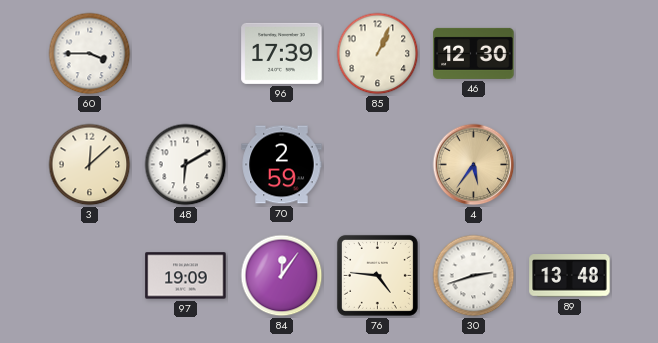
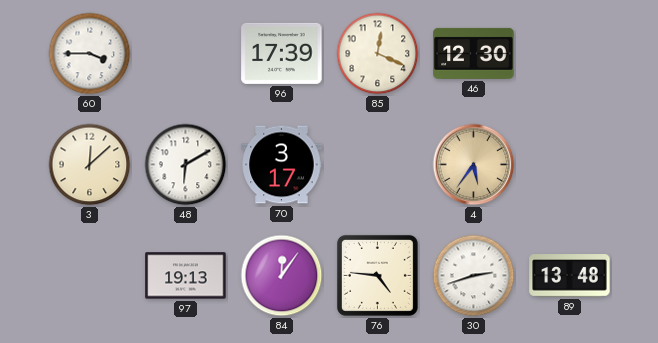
85: 1:04 -> 12:19 (378, 54)
70: 2:59 -> 3:17 (282, 165)
97: 19:09 -> 19:13 (186, 276)
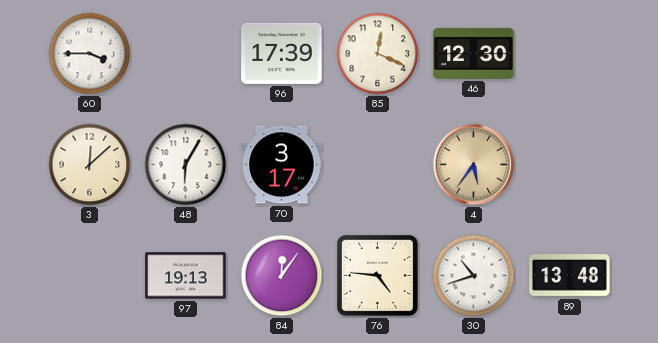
48: 6:10 -> 6:05 (186, 165)
30: 2:42 -> 10:42 (474, 276)
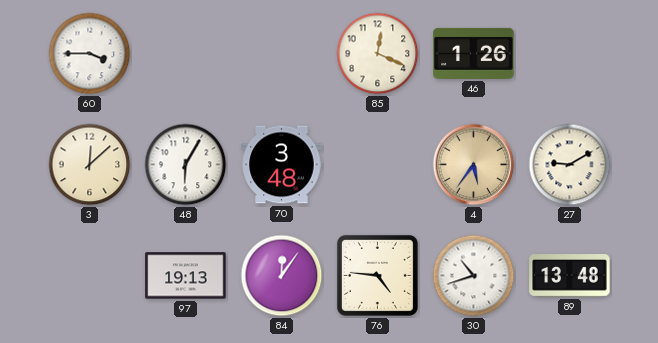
96: 17:39 -> none (282, 53)
46: 12:30 -> 1:26 (474, 53)
70: 3:17 -> 3:48 (282, 165)
27: none -> 9:10 (570, 165)
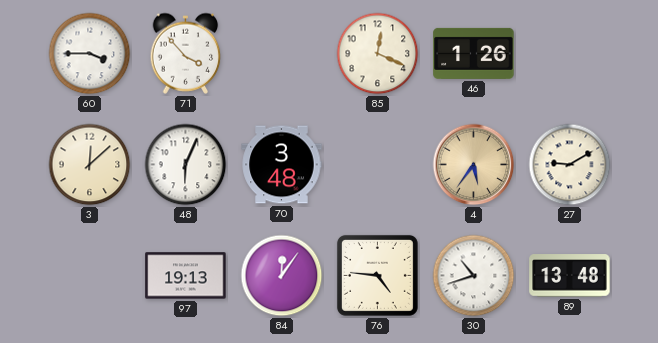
71: none -> 3:53 (186, 53)
48: 6:05 -> 6:04 (186, 165)
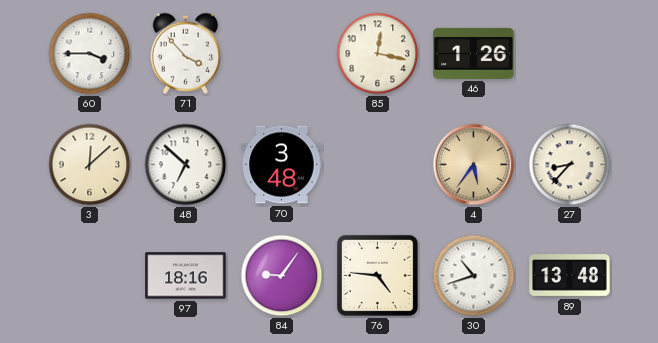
85: 12:19 -> 12:17 (378, 54)
48: 6:04 -> 6:52 (186, 165)
27: 9:10 -> 8:37 (570, 165)
97: 19:13 -> 18:16 (186, 276)
84: 12:06 -> 9:06 (282, 276)
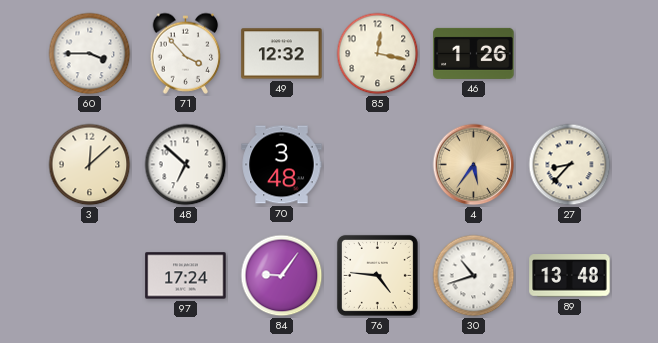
49: none -> 12:32 (282, 54)
97: 18:16 -> 17:24 (186, 276)
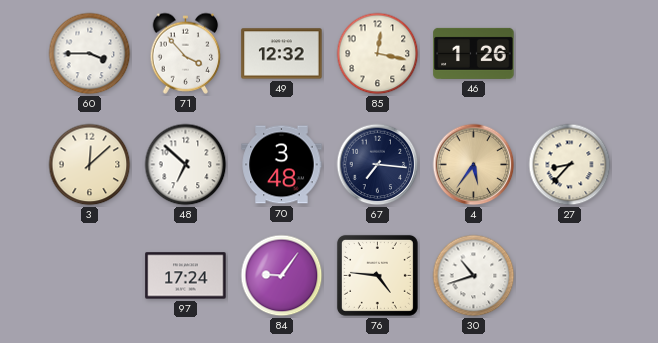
67: none -> 7:16 (378, 165)
89: 13:48 -> none (570, 276)
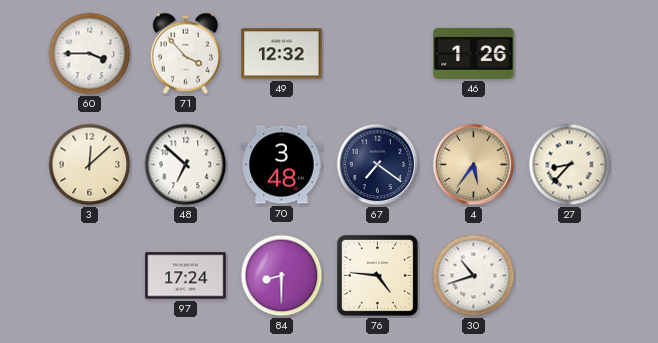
85: 12:17 -> none (378, 54)
67: 7:16 -> 7:21 (378, 165)
84: 9:06 -> 8:30 (282, 276)
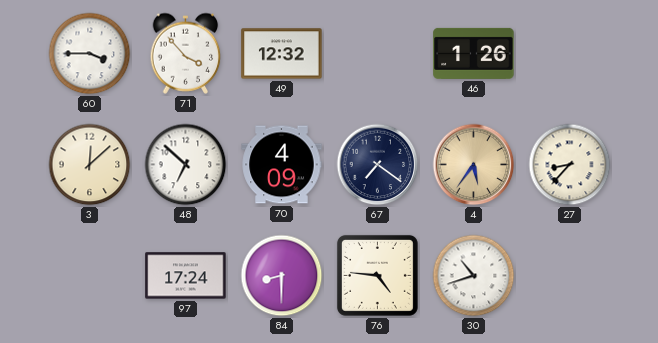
70: 3:48 -> 4:09 (282, 165)
